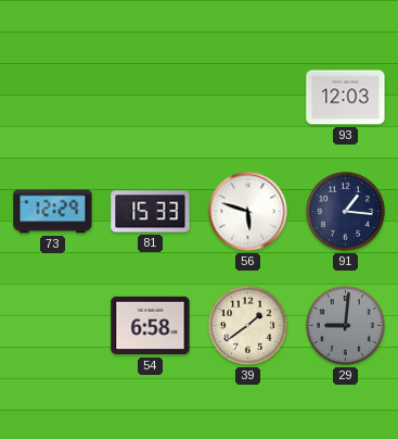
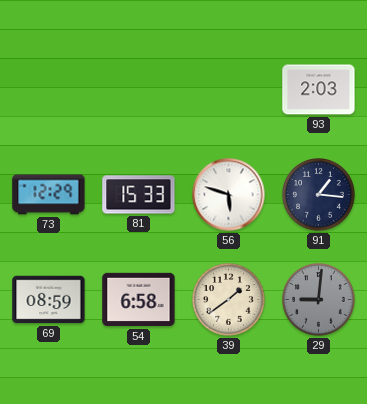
93: 12:03 -> 2:03 (319, 90)
69: none -> 08:59 (49, 300)
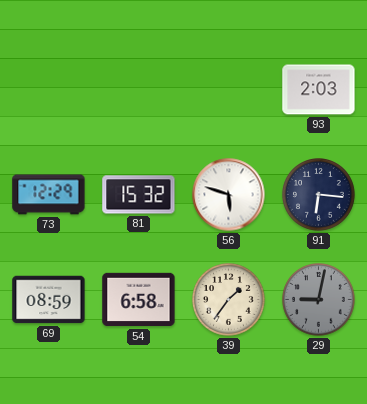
81: 15:33 -> 15:32 (139, 195)
91: 1:16 -> 6:16 (319, 195)
39: 1:39 -> 1:36 (229, 300)
29: 9:01 -> 9:02 (319, 300)
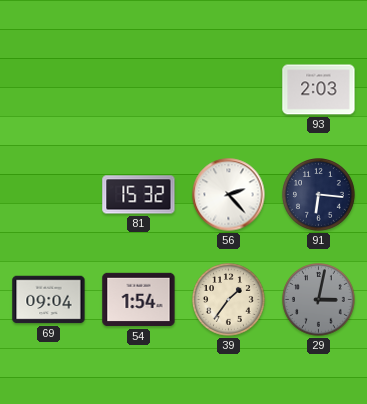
73: 12:29 -> none (49, 195)
56: 5:48 -> 2:23 (229, 195)
69: 08:59 -> 09:04 (49, 300)
54: 6:58 -> 1:54 (139, 300)
29: 9:02 -> 3:02 (319, 300)
